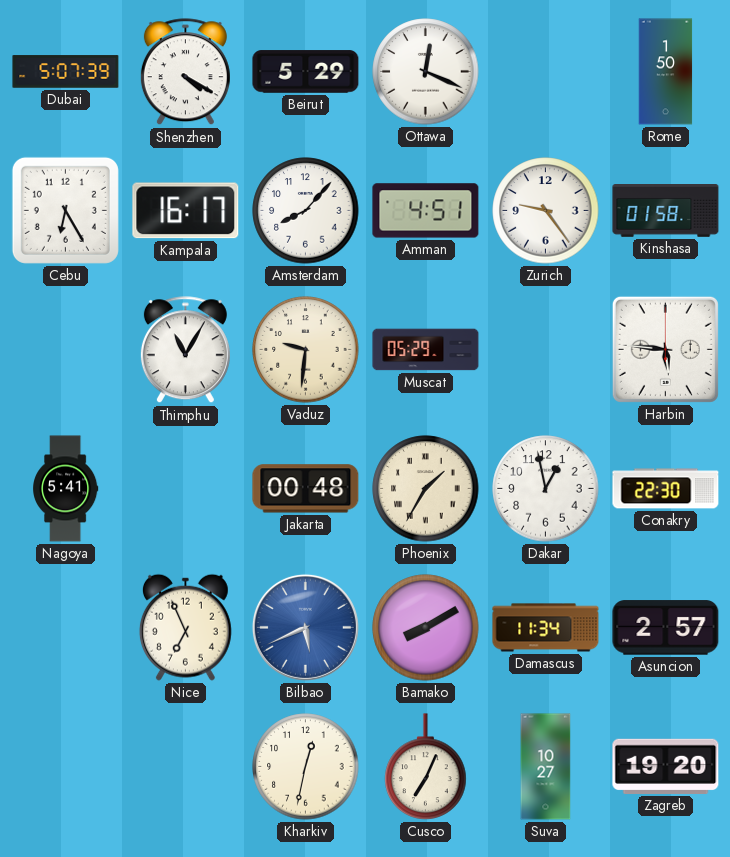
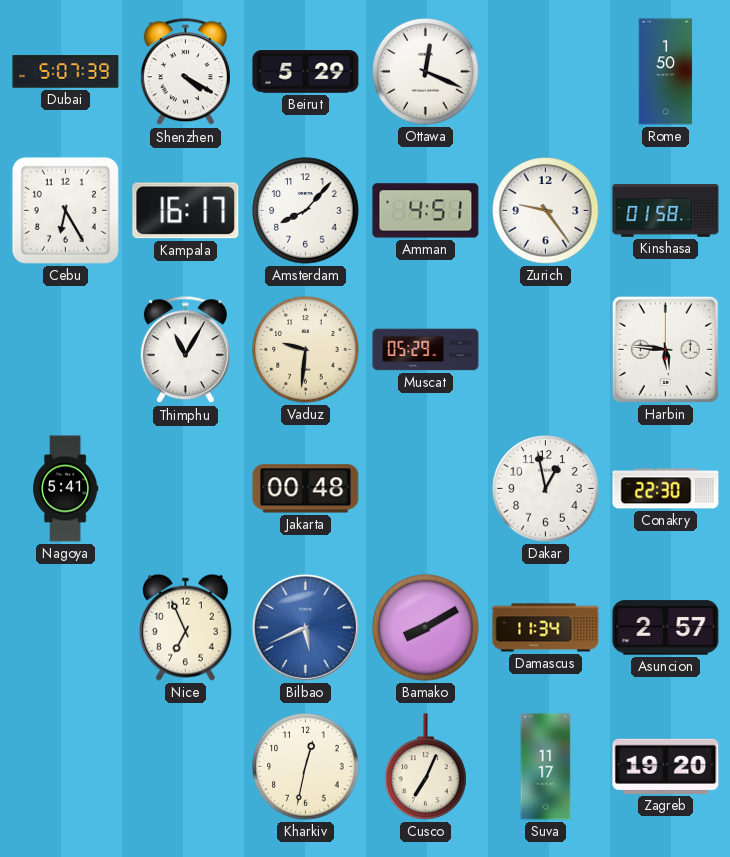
Phoenix: 1:35 -> none (426, 489)
Suva: 10:27 -> 11:17 (546, 767)
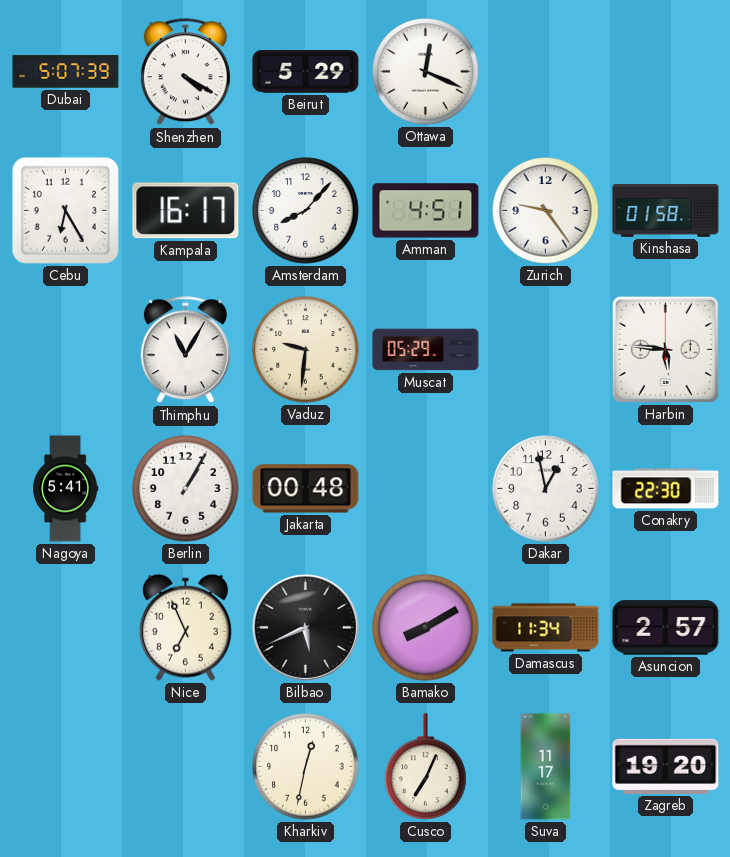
Rome: 1:50 -> none (666, 72)
Berlin: none -> 1:05 (186, 489)
Bilbao dial: blue -> black (305, 627)
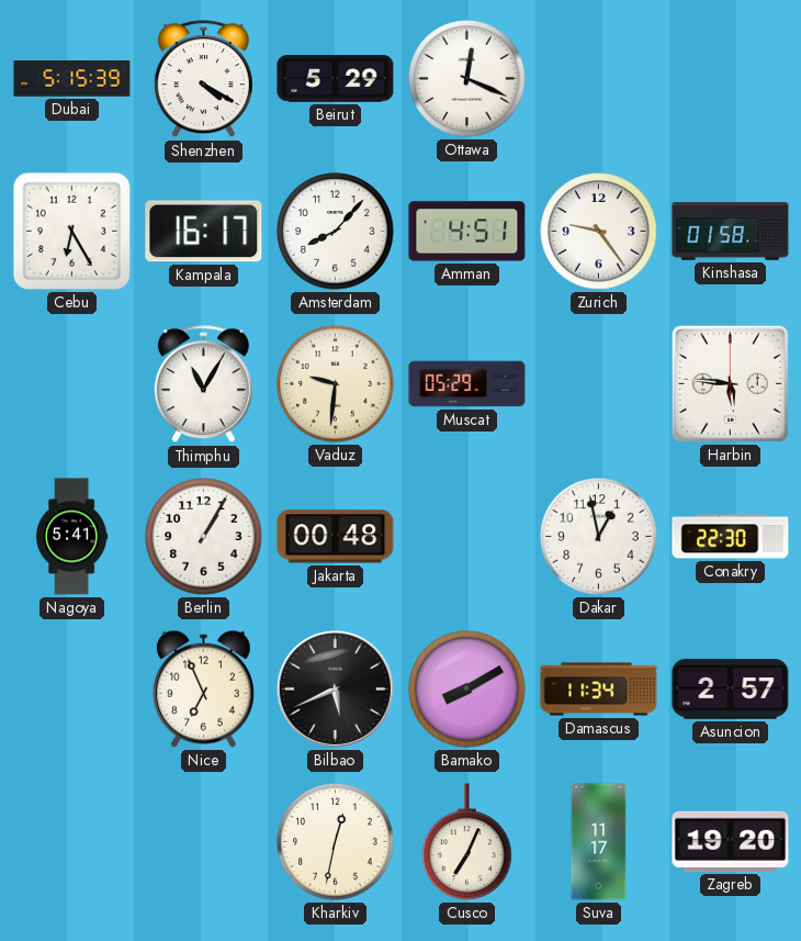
Dubai: 5:07 -> 5:15 (72, 79)
